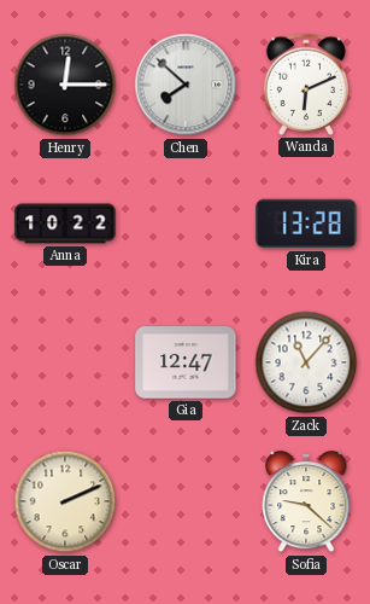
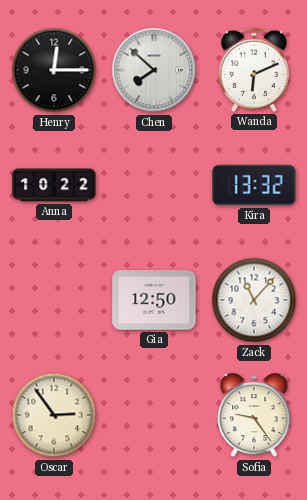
Kira: 13:28 -> 13:32 (254, 185)
Gia: 12:47 -> 12:50 (154, 300)
Oscar: 2:11 -> 2:54 (54, 415)
Sofia: 9:22 -> 9:24 (254, 415)
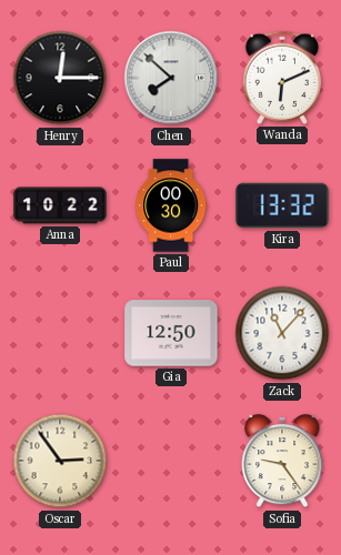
Paul: none -> 00:30 (171, 205)
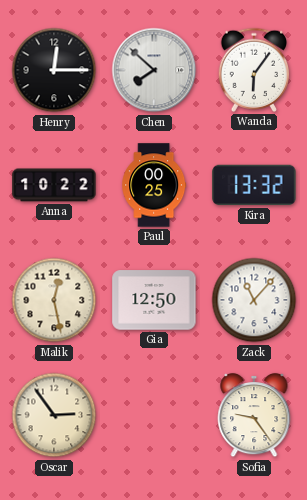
Wanda: 6:11 -> 6:06 (253, 70)
Paul: 00:30 -> 00:25 (154, 185)
Malik: none -> 12:28 (54, 300)
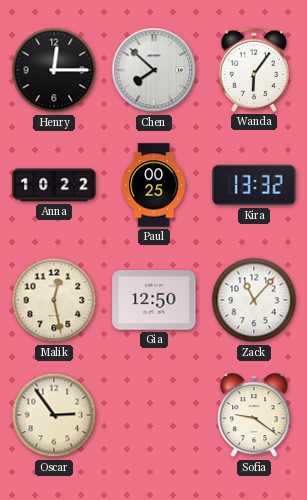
Sofia: 9:24 -> 9:21 (254, 415)
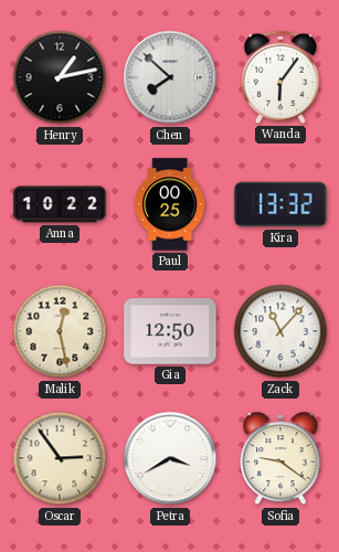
Henry: 12:15 -> 1:13 (60, 77)
Petra: none -> 3:40 (170, 458)
